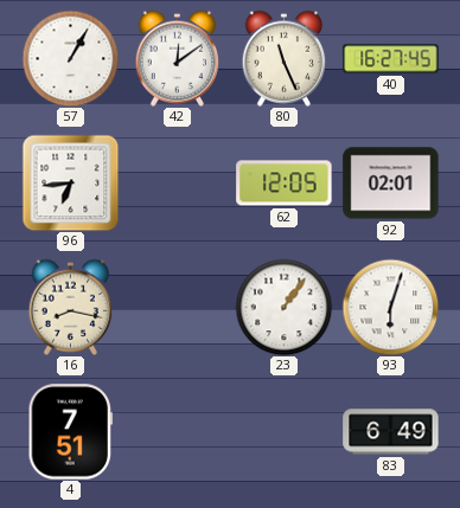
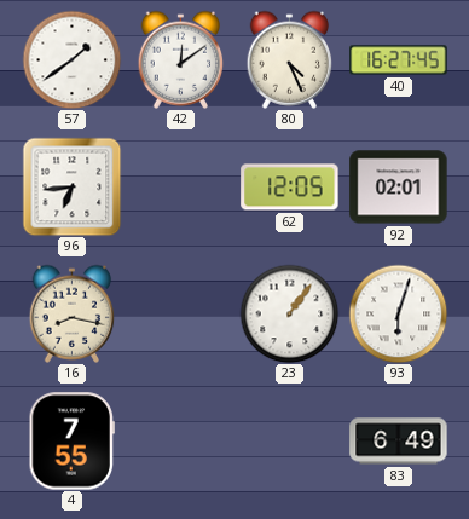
57: 1:05 -> 1:39 (71, 59)
80: 11:26 -> 4:26 (290, 59)
4: 7:51 -> 7:55 (71, 442)
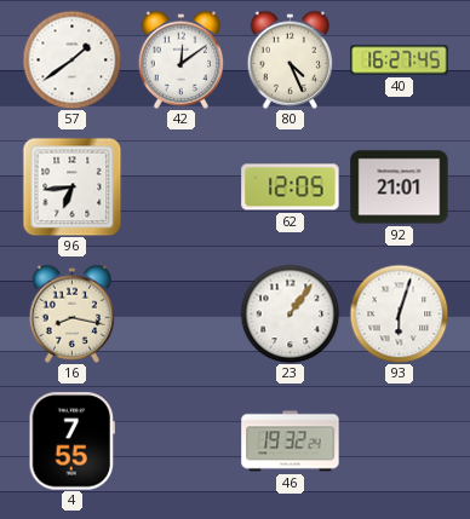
92: 02:01 -> 21:01 (400, 188)
46: none -> 19:32 (291, 442)
83: 6:49 -> none (399, 442)
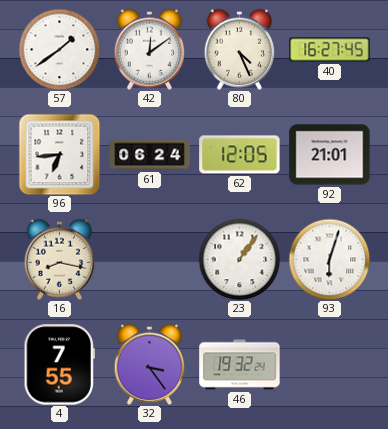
61: none -> 06:24 (150, 155)
32: none -> 3:24 (150, 364)
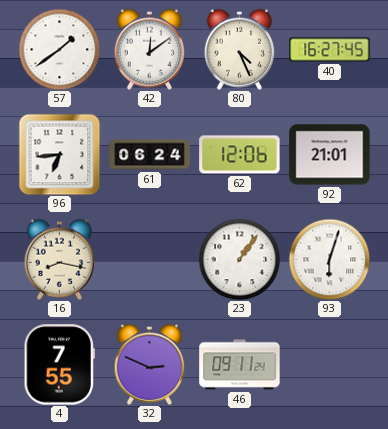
62: 12:05 -> 12:06 (240, 155)
32: 3:24 -> 2:49 (150, 364)
46: 19:32 -> 09:11 (240, 365)
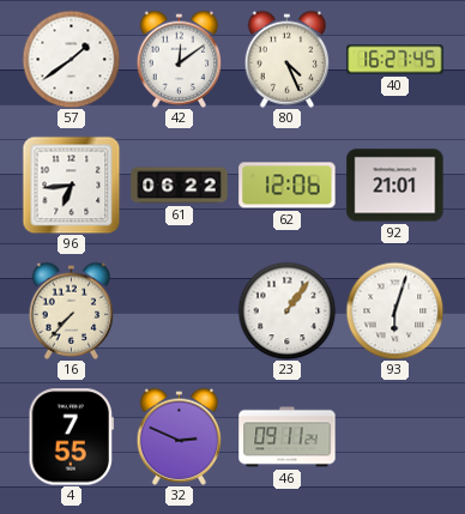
61: 06:24 -> 06:22 (180, 186)
16: 8:17 -> 7:37 (72, 310)
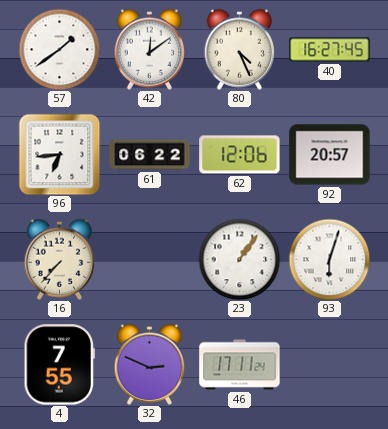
92: 21:01 -> 20:57 (330, 155)
46: 09:11 -> 17:11 (240, 365)
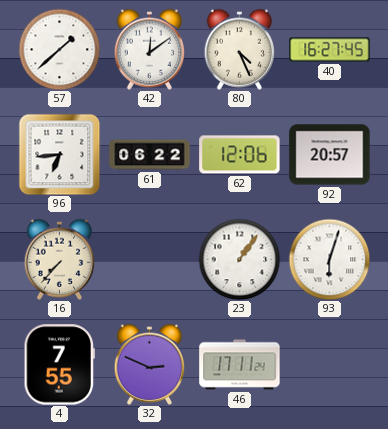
57: 1:39 -> 1:38 (59, 49)
